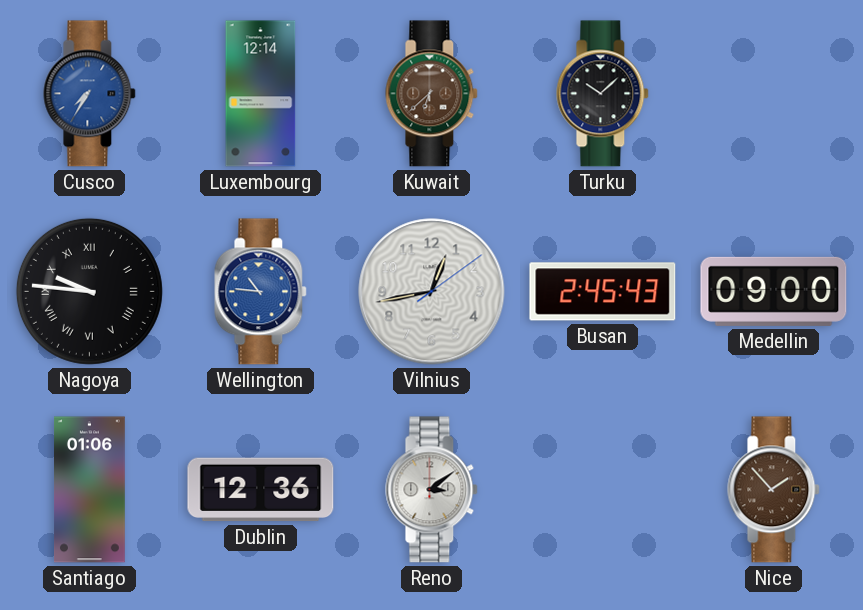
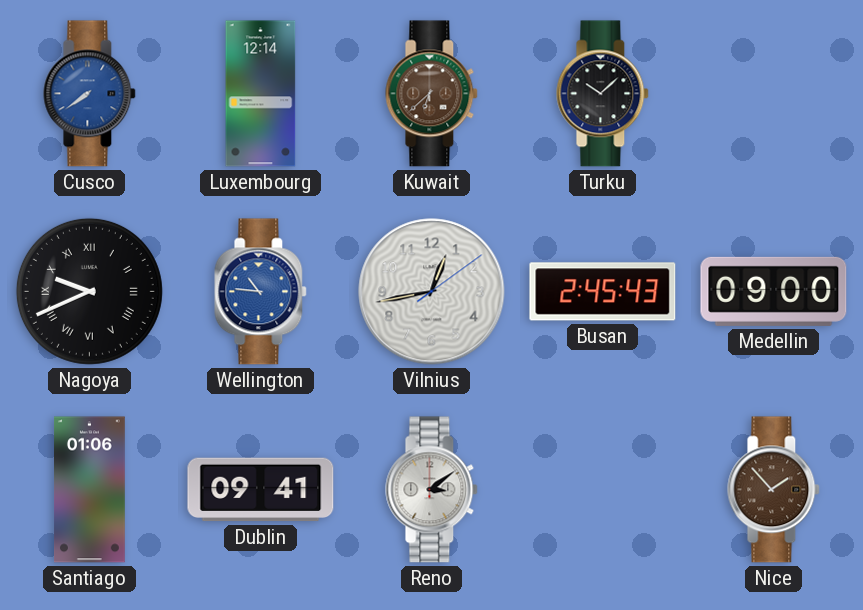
Cusco: 7:35 -> 7:39 (90, 94)
Nagoya: 9:46 -> 9:41 (89, 291)
Dublin: 12:36 -> 09:41 (261, 490)
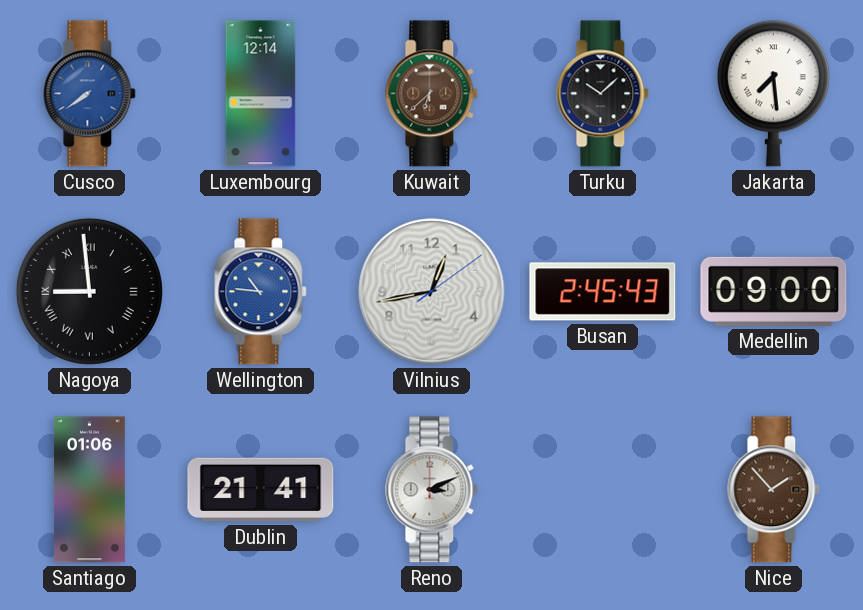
Jakarta: none -> 7:29 (773, 94)
Nagoya: 9:41 -> 8:59 (89, 291)
Dublin: 09:41 -> 21:41 (261, 490)
Reno: 3:09 -> 3:11 (432, 490)
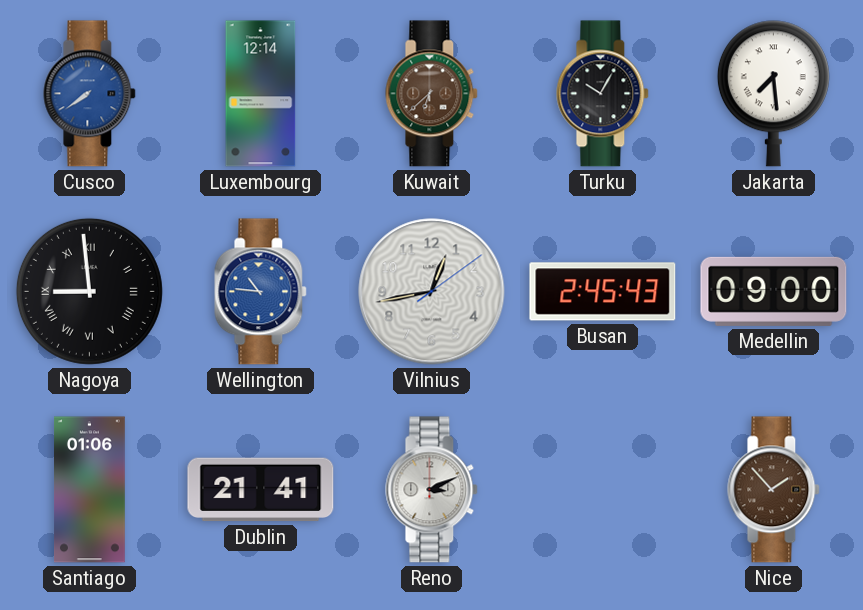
Turku: 10:08 -> 10:05 (603, 94)
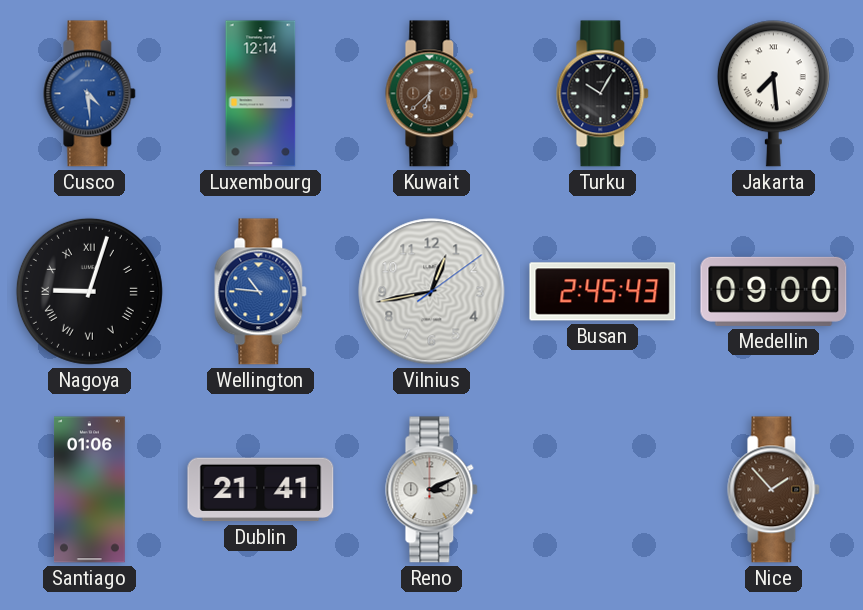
Cusco: 7:39 -> 4:29 (90, 94)
Nagoya: 8:59 -> 9:03 (89, 291)
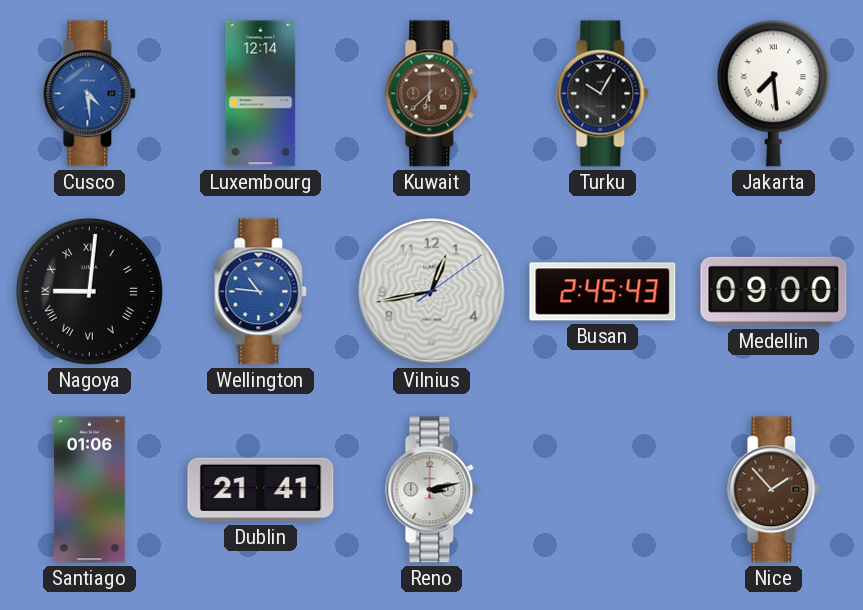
Nagoya: 9:03 -> 9:01 (89, 291)
Reno: 3:11 -> 3:13 (432, 490)
